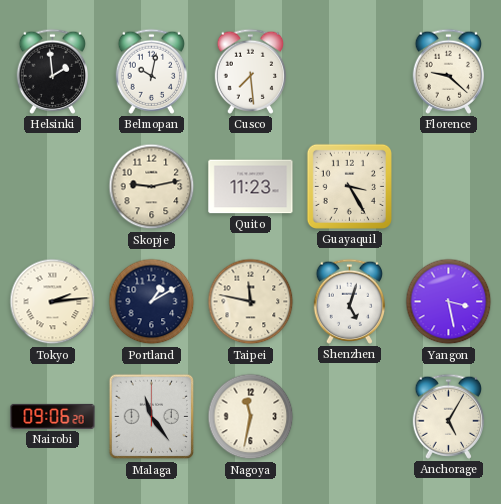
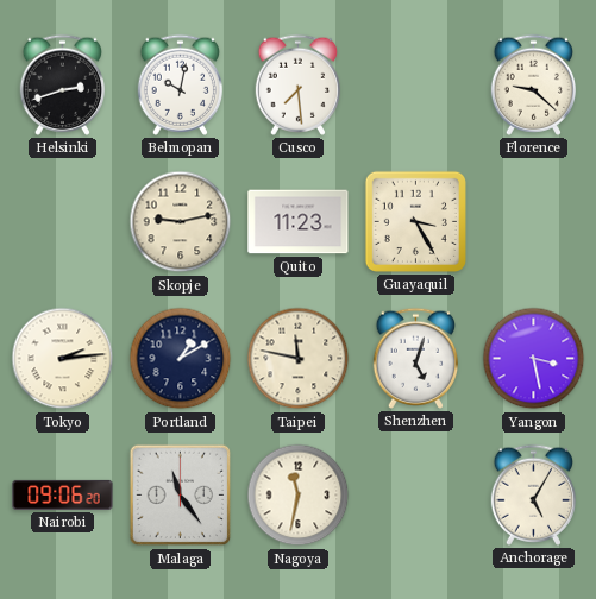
Helsinki: 1:59 -> 2:42 (62, 84)
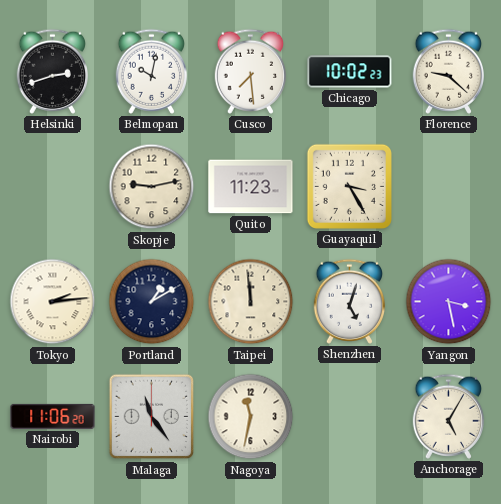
Chicago: none -> 10:02 (350, 72)
Taipei: 11:47 -> 11:59 (251, 302)
Nairobi: 09:06 -> 11:06 (53, 416)
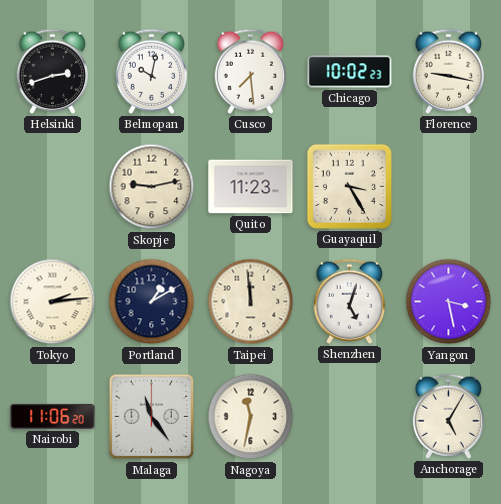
Florence: 9:22 -> 9:17 (448, 71)
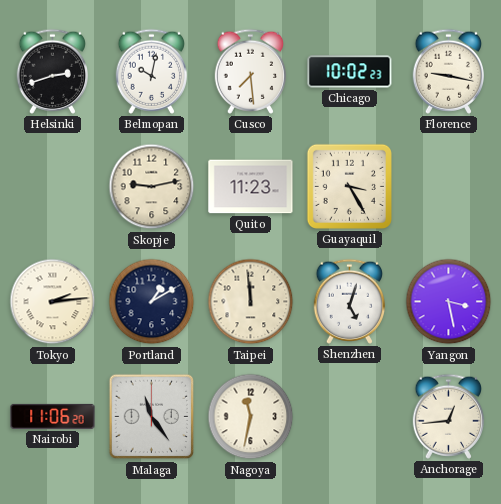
Anchorage: 5:05 -> 12:44 (448, 416)
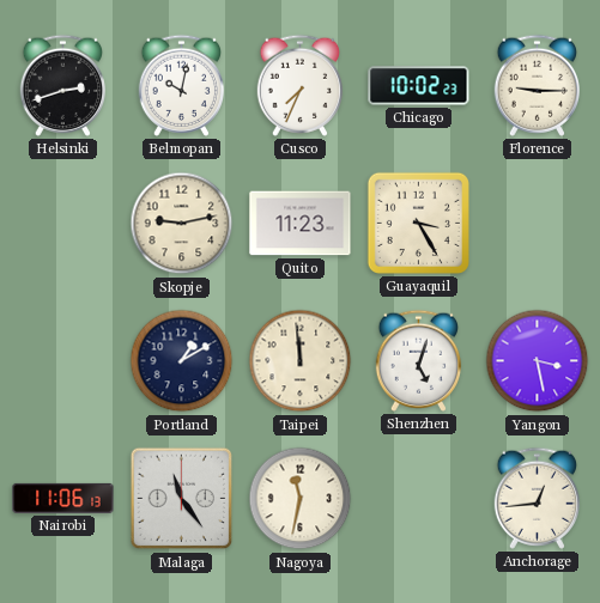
Cusco: 7:29 -> 7:34 (299, 85)
Florence: 9:17 -> 9:15 (537, 85)
Tokyo: 2:14 -> none (53, 302)
Nairobi: 11:06:20 -> 11:06:13 (63, 498)
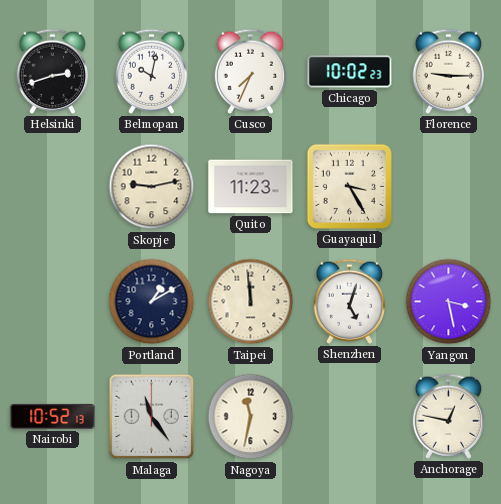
Nairobi: 11:06 -> 10:52 (53, 416)
Anchorage: 12:44 -> 12:47 (448, 416)
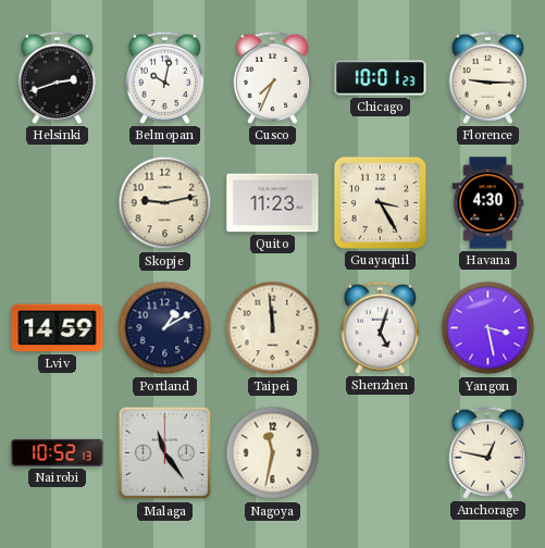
Chicago: 10:02 -> 10:01 (381, 78)
Havana: none -> 4:30 (488, 203)
Lviv: none -> 14:59 (58, 328)
